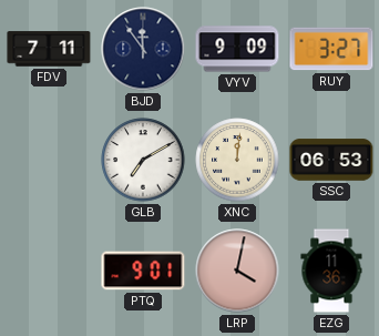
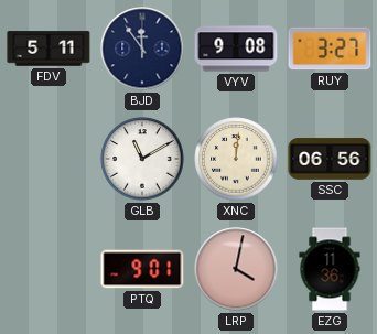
FDV: 7:11 -> 5:11 (49, 49)
VYV: 9:09 -> 9:08 (236, 49)
GLB: 7:10 -> 11:10 (142, 159)
SSC: 06:53 -> 06:56 (330, 159)
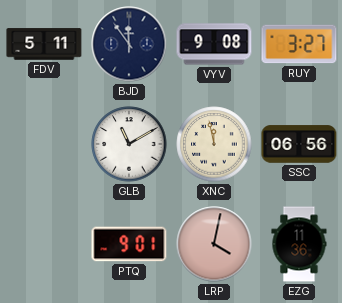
XNC: 12:01 -> 11:58 (214, 144)
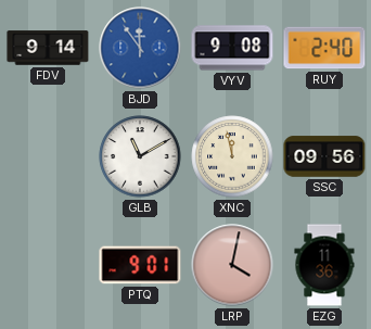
FDV: 5:11 -> 9:14 (48, 48)
BJD dial: navy -> blue (140, 48)
RUY: 3:27 -> 2:40 (324, 48)
SSC: 06:56 -> 09:56 (324, 156)
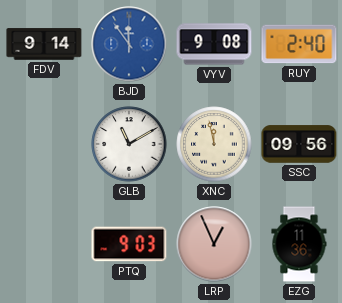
PTQ: 9:01 -> 9:03 (129, 244)
LRP: 4:02 -> 12:56 (214, 244)
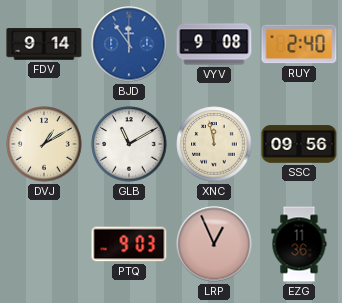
DVJ: none -> 1:10 (44, 144)
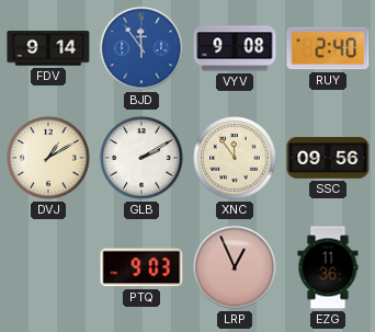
GLB: 11:10 -> 2:10 (141, 158)
XNC: 11:58 -> 11:54 (235, 158)
